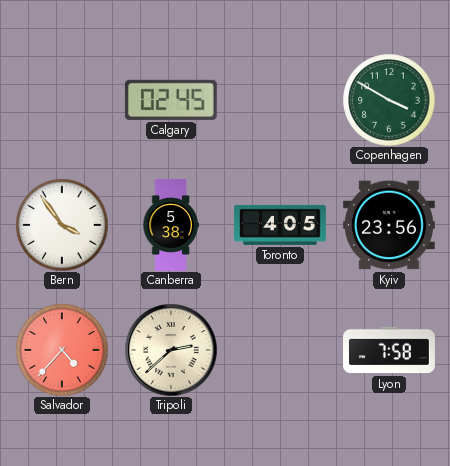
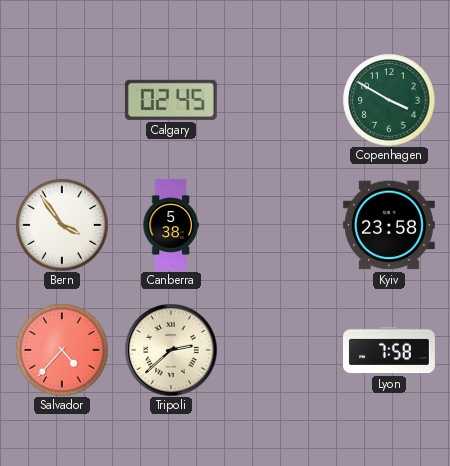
Toronto: 4:05 -> none (281, 225)
Kyiv: 23:56 -> 23:58 (389, 225)
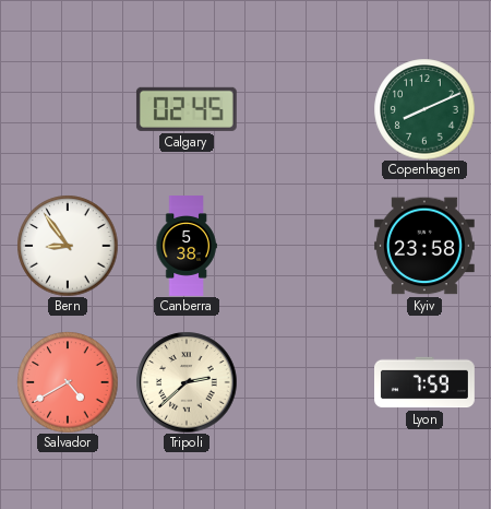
Copenhagen: 3:50 -> 8:11 (424, 109)
Bern: 3:54 -> 8:54 (68, 246)
Salvador: 4:37 -> 4:40 (68, 382)
Lyon: 7:58 -> 7:59 (426, 382)
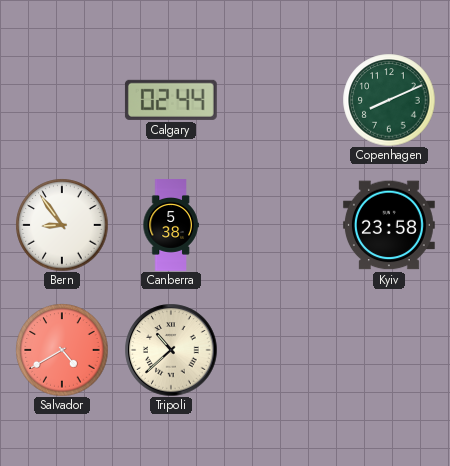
Calgary: 02:45 -> 02:44 (171, 100)
Tripoli: 2:38 -> 10:38 (171, 350)
Lyon: 7:59 -> none (426, 382)
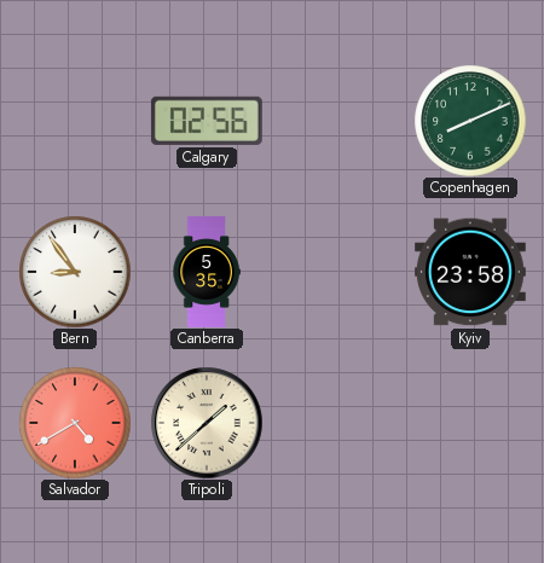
Calgary: 02:44 -> 02:56 (207, 121)
Canberra: 5:38 -> 5:35 (207, 273)
Tripoli: 10:38 -> 1:38 (207, 423)
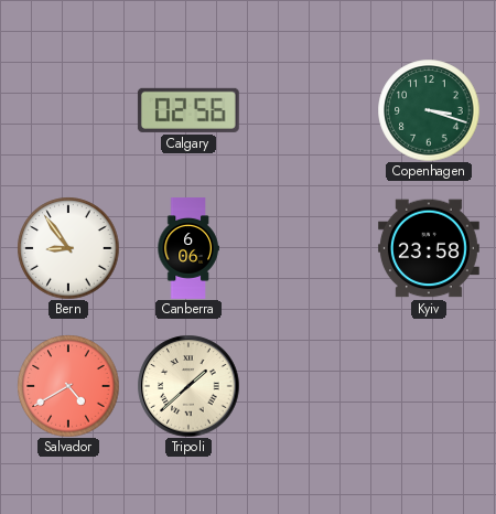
Copenhagen: 8:11 -> 3:18 (429, 110)
Canberra: 5:35 -> 6:06 (188, 249)
